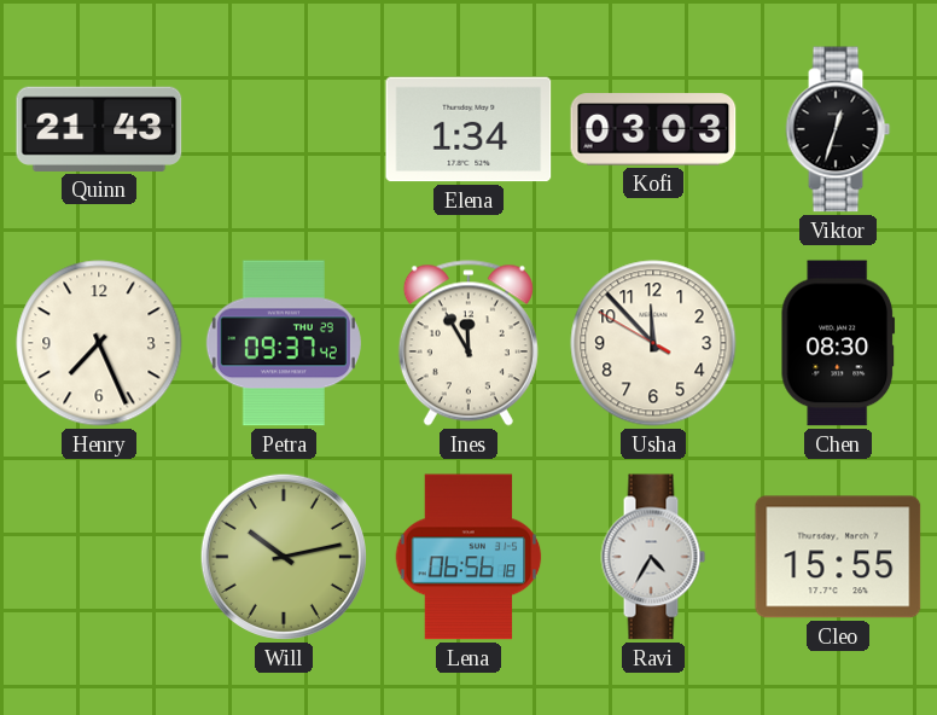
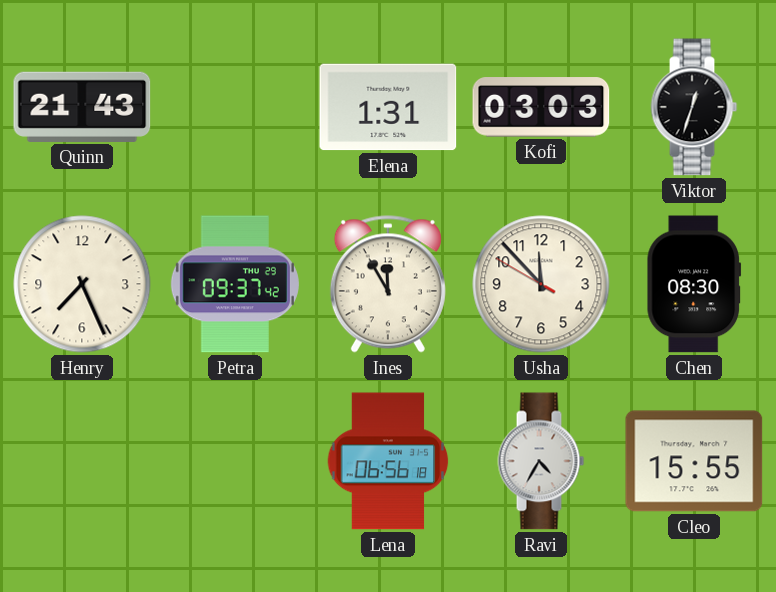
Elena: 1:34 -> 1:31 (388, 107)
Will: 10:13 -> none (284, 557)
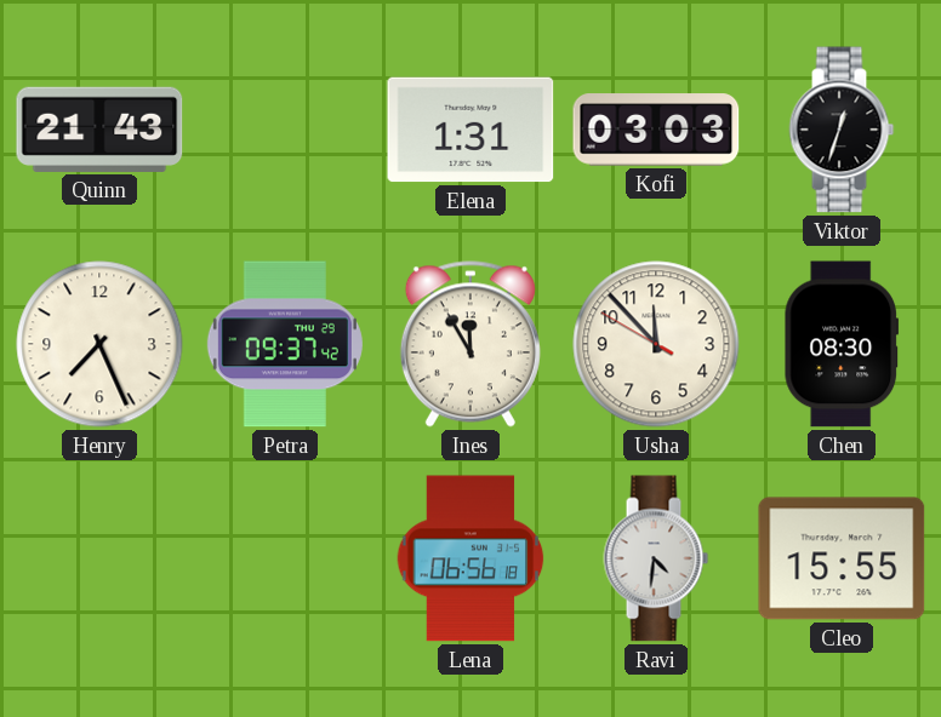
Ravi: 4:35 -> 4:31 (656, 558)
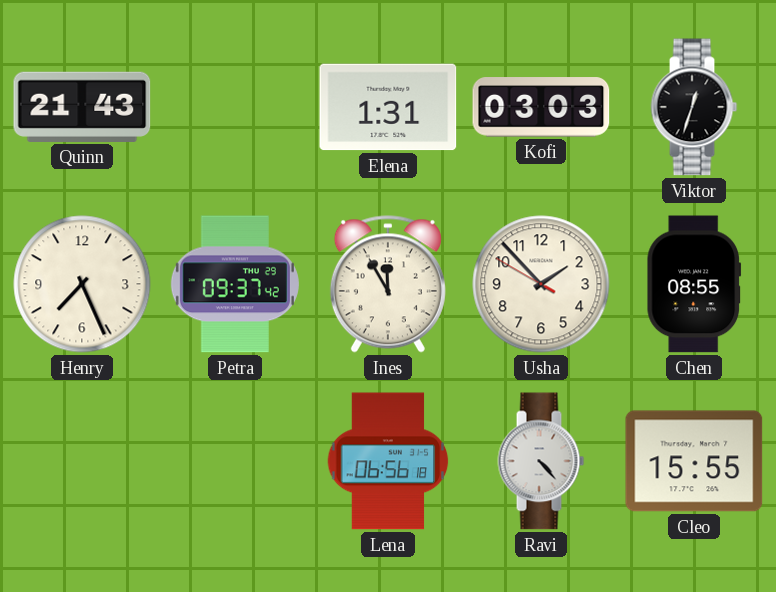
Usha: 11:52 -> 1:52 (541, 284)
Chen: 08:30 -> 08:55 (694, 284)
Ravi: 4:31 -> 4:23 (541, 461)
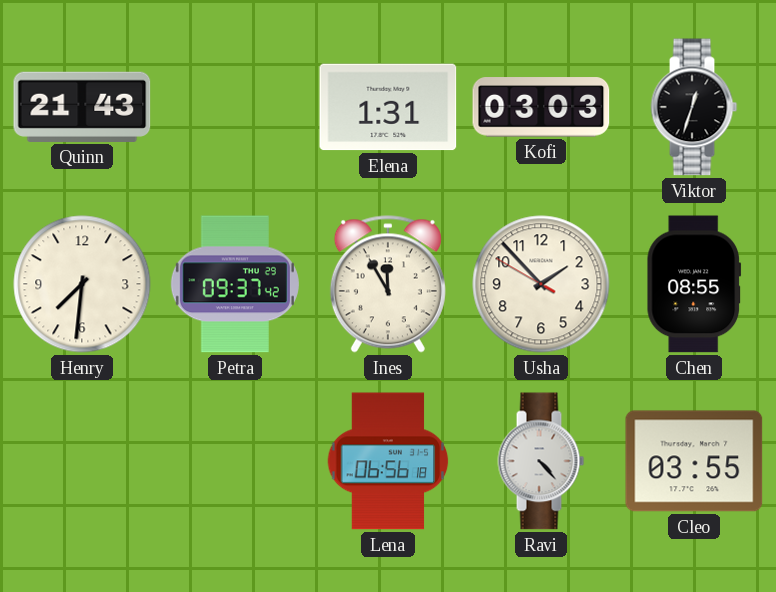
Henry: 7:26 -> 7:31 (82, 284)
Cleo: 15:55 -> 03:55 (694, 461)
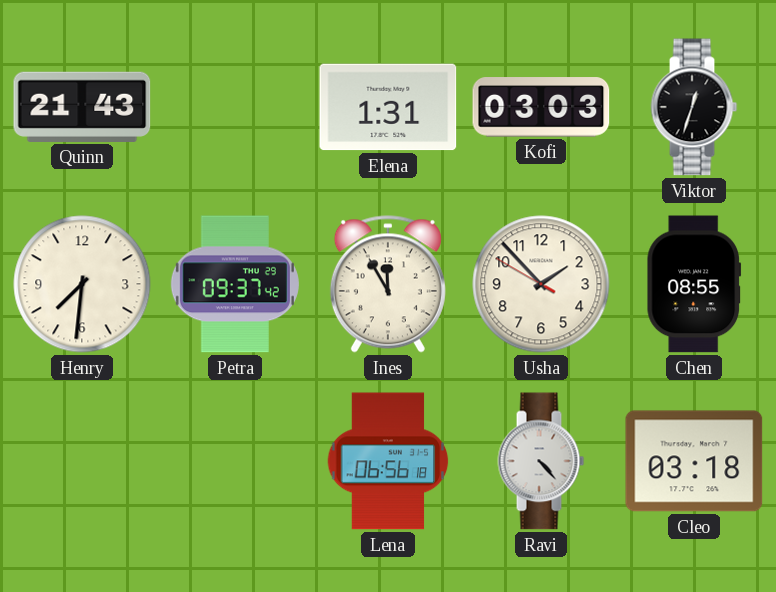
Cleo: 03:55 -> 03:18 (694, 461)
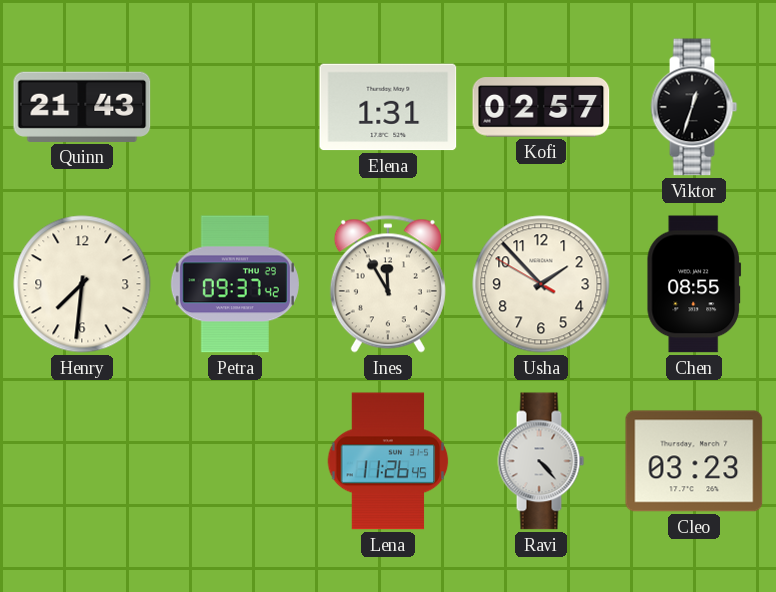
Kofi: 03:03 -> 02:57 (541, 107)
Lena: 06:56 -> 11:26 (388, 461)
Cleo: 03:18 -> 03:23 (694, 461)
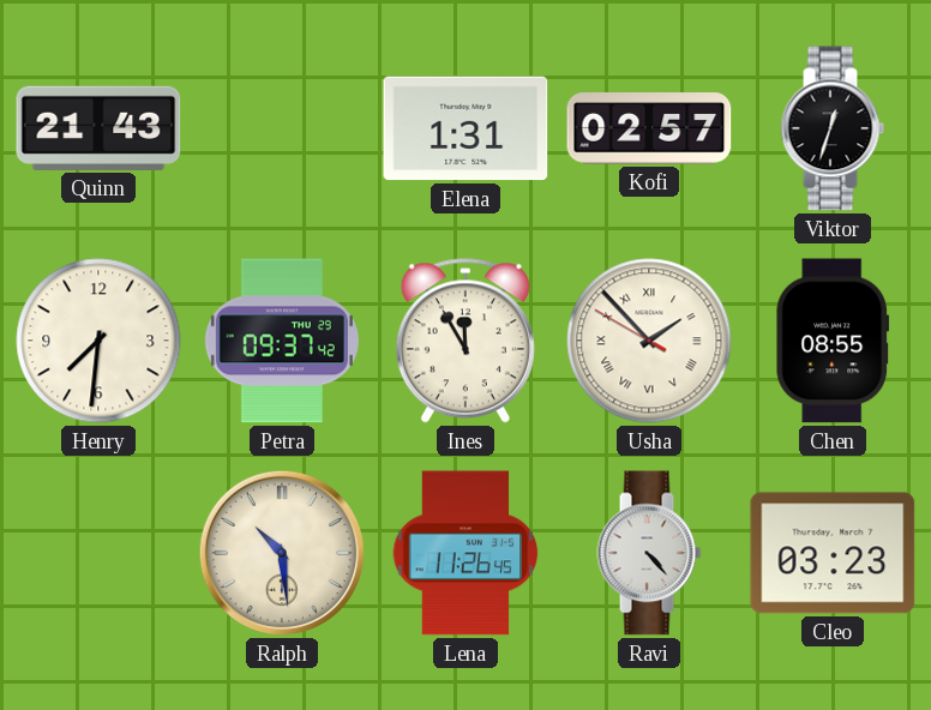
Usha numerals: Arabic -> Roman (649, 341)
Ralph: none -> 10:29 (282, 553)
